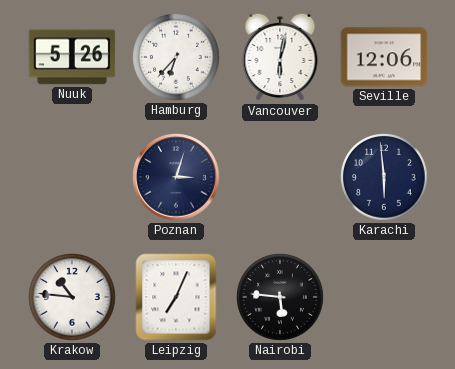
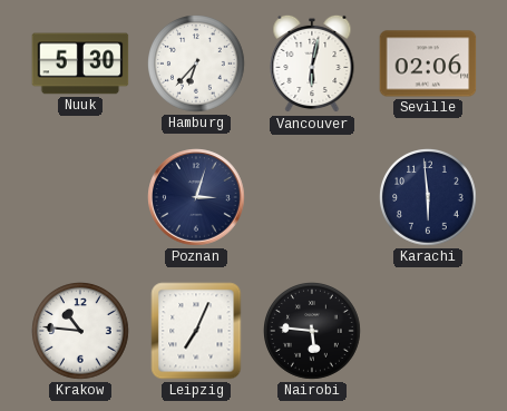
Nuuk: 5:26 -> 5:30 (80, 63)
Seville: 12:06 -> 02:06 (428, 63)
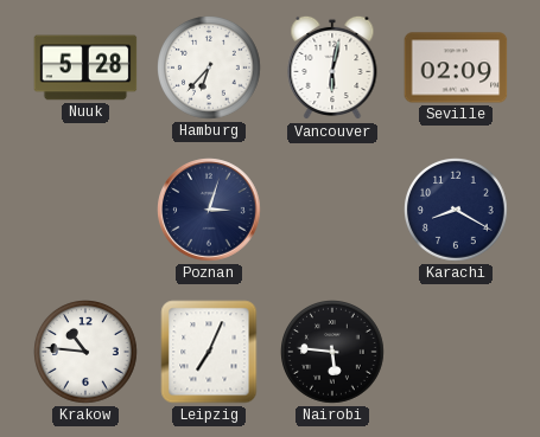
Nuuk: 5:30 -> 5:28 (85, 68)
Seville: 02:06 -> 02:09 (456, 68)
Karachi: 5:59 -> 8:20 (457, 211)
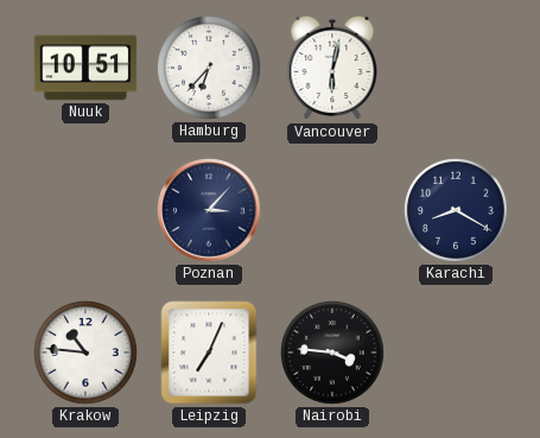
Nuuk: 5:28 -> 10:51 (85, 68)
Seville: 02:09 -> none (456, 68)
Poznan: 3:03 -> 3:07 (209, 210)
Nairobi: 5:46 -> 3:46 (333, 354)
